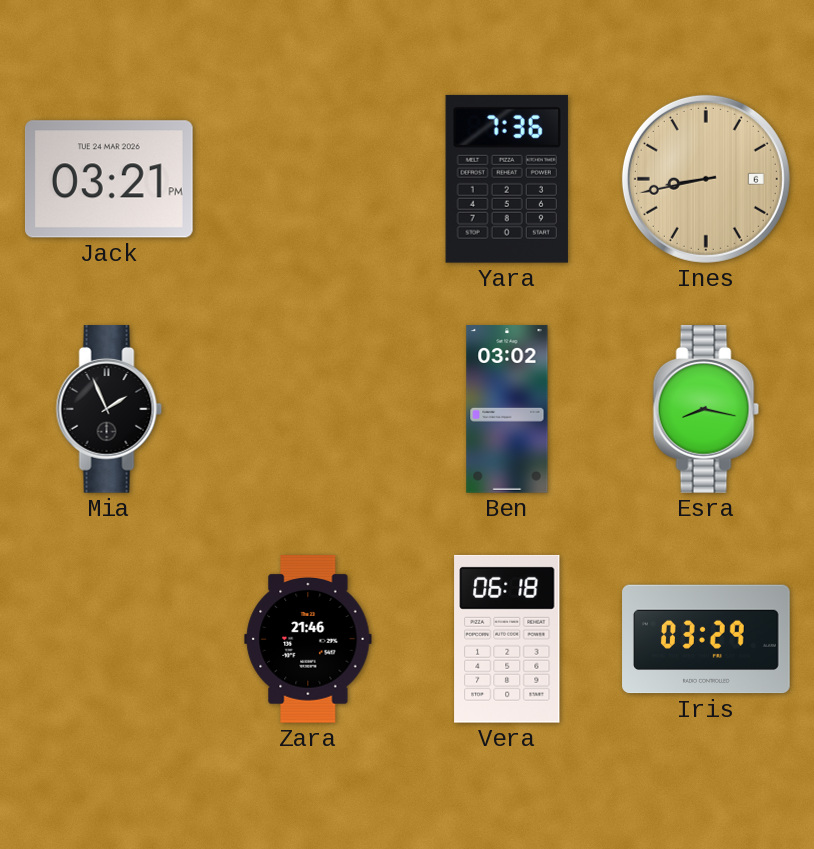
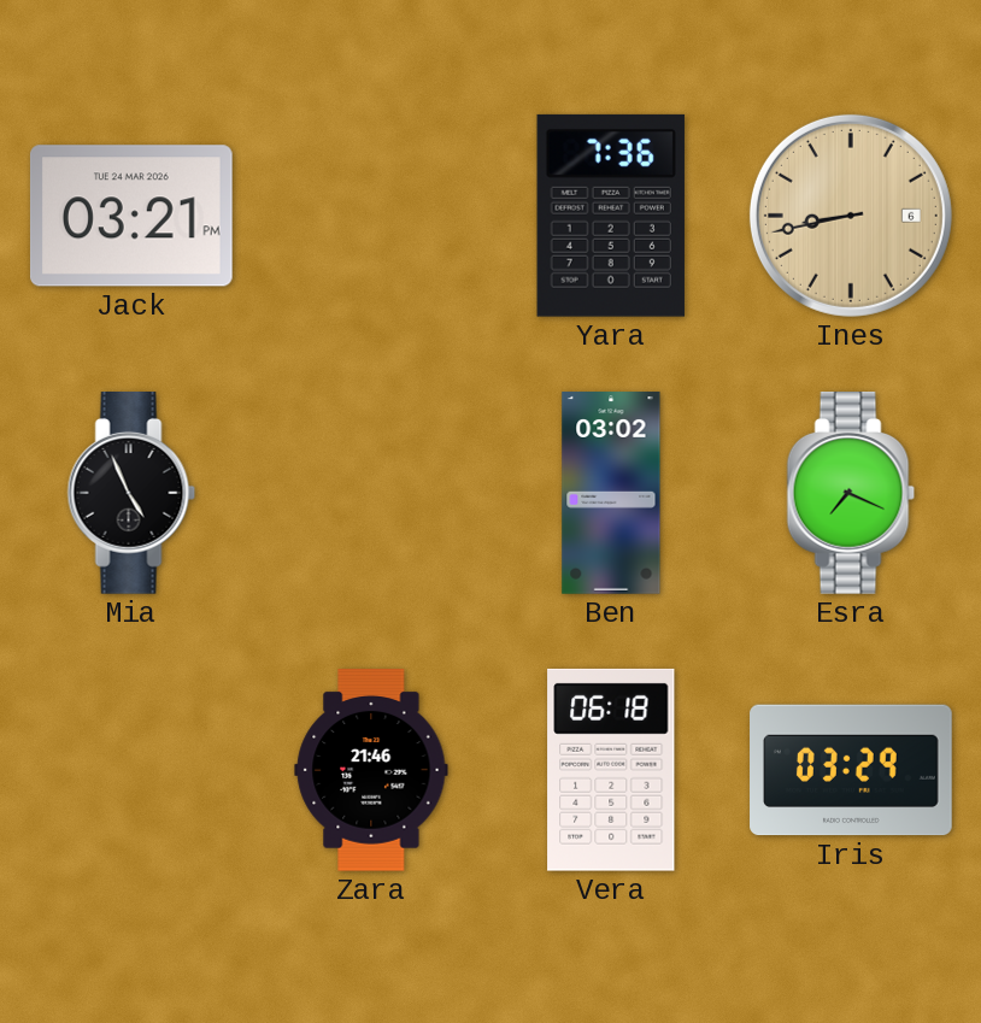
Mia: 1:56 -> 4:56 (131, 494)
Esra: 8:17 -> 7:19 (851, 494)
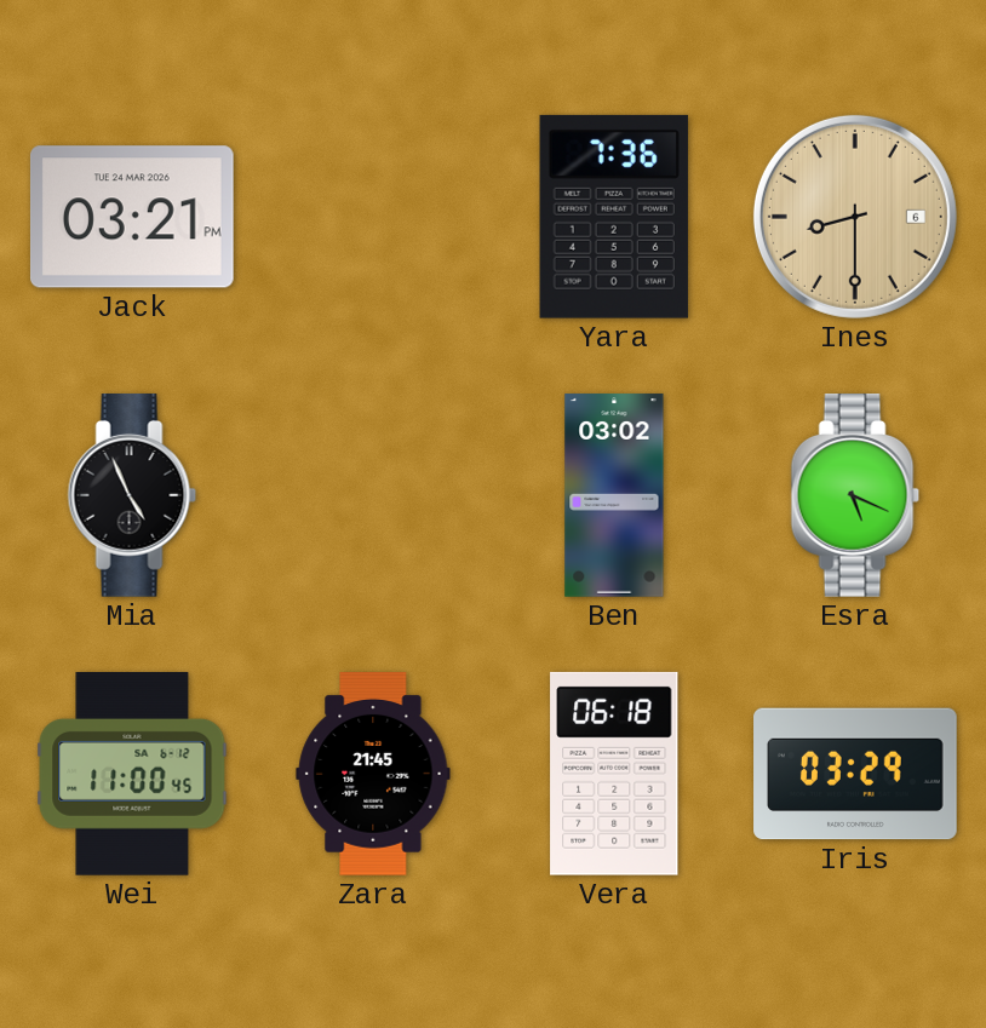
Ines: 8:43 -> 8:30 (855, 217)
Esra: 7:19 -> 5:19 (855, 496)
Wei: none -> 11:00 (132, 775)
Zara: 21:46 -> 21:45 (373, 775)
